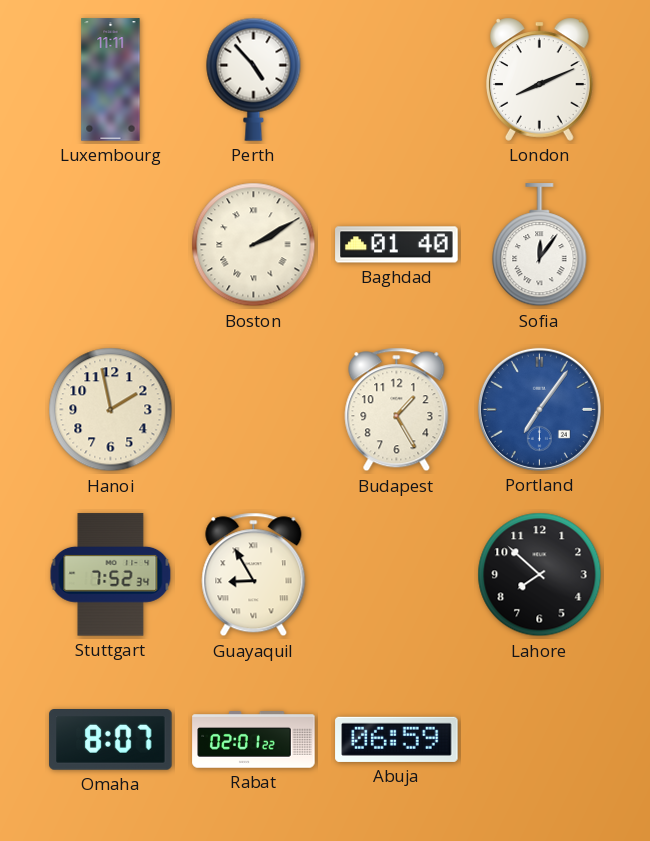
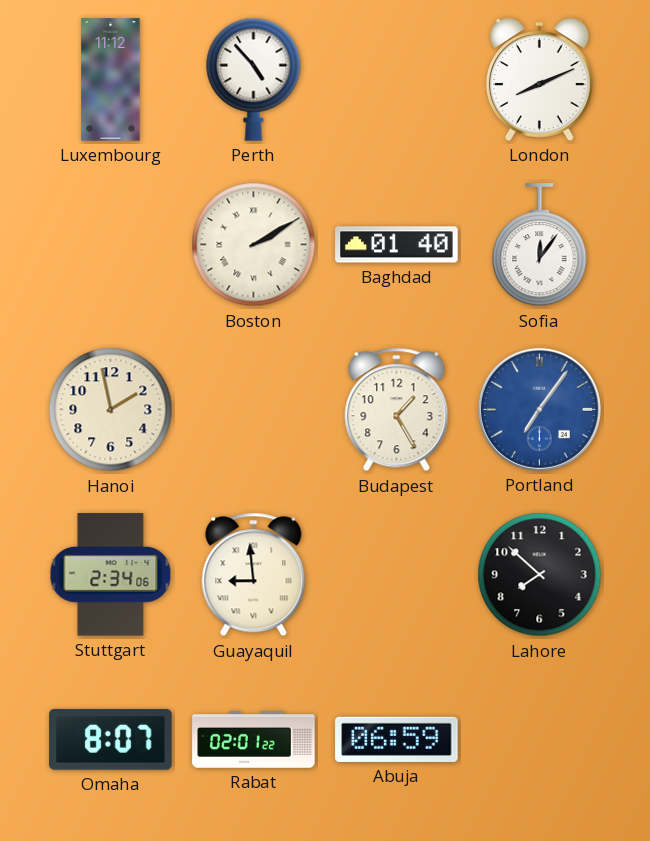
Luxembourg: 11:11 -> 11:12 (111, 80)
Stuttgart: 7:52 -> 2:34 (111, 575)
Guayaquil: 8:55 -> 8:59 (254, 575)
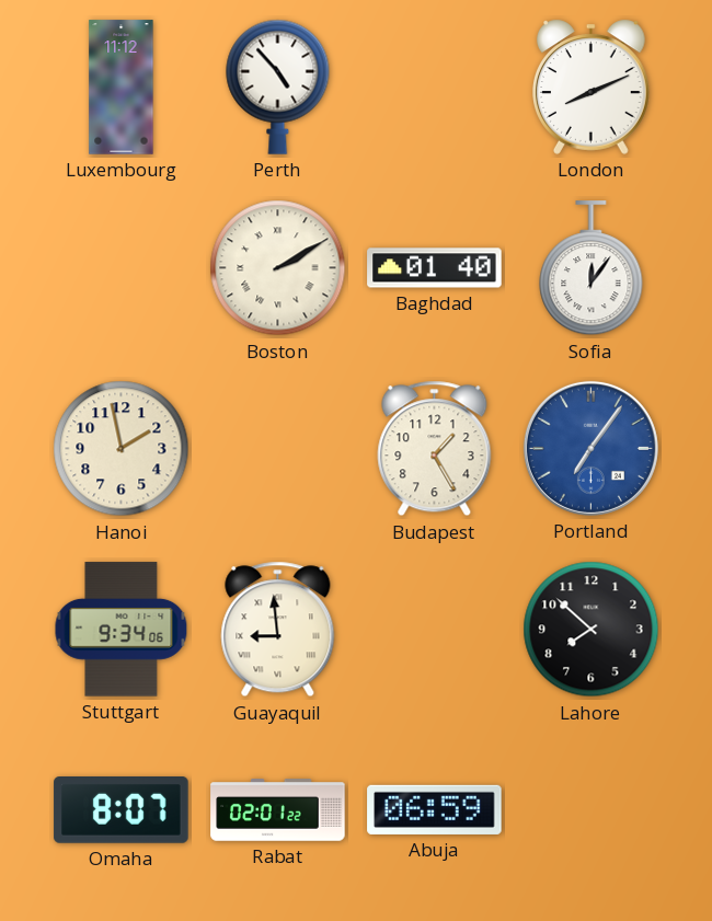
Stuttgart: 2:34 -> 9:34 (122, 630)
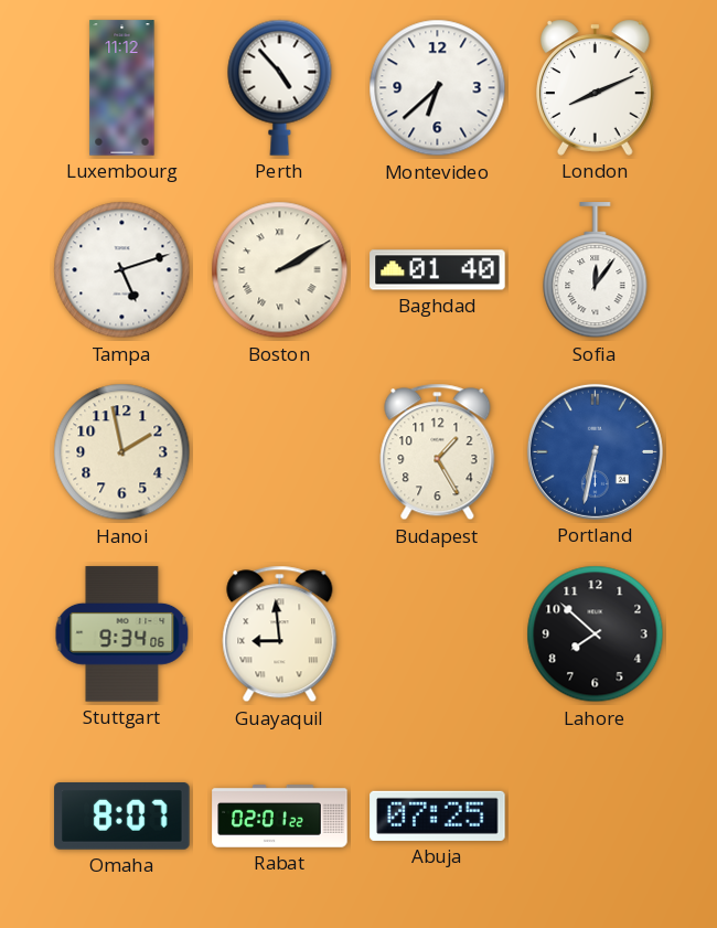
Montevideo: none -> 6:38 (438, 88)
Tampa: none -> 5:12 (122, 270)
Portland: 7:06 -> 6:32 (595, 451)
Abuja: 06:59 -> 07:25 (438, 815)
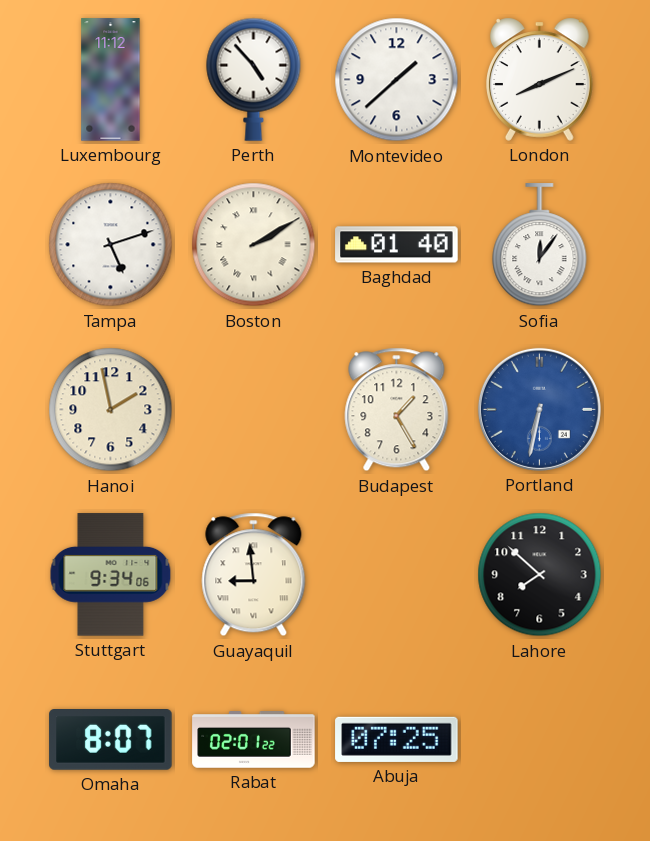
Montevideo: 6:38 -> 1:38 (397, 80)
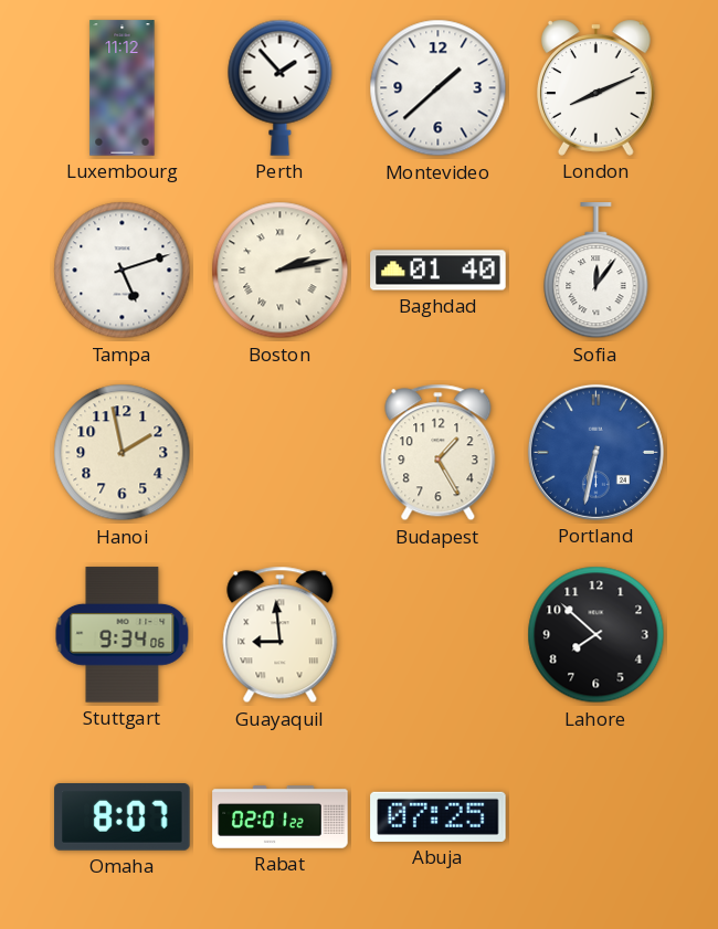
Perth: 4:53 -> 1:53 (281, 87)
Boston: 2:10 -> 2:13 (281, 271)
